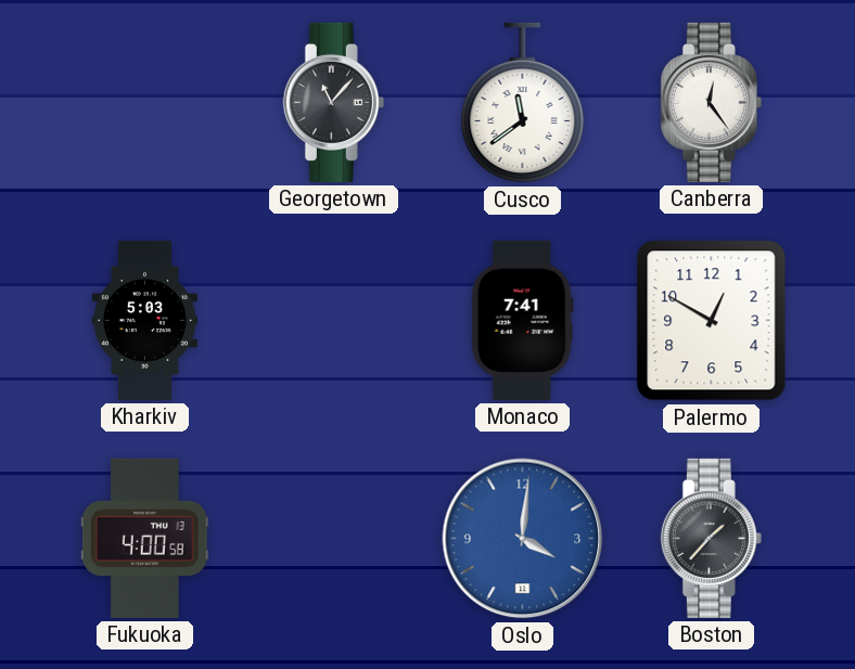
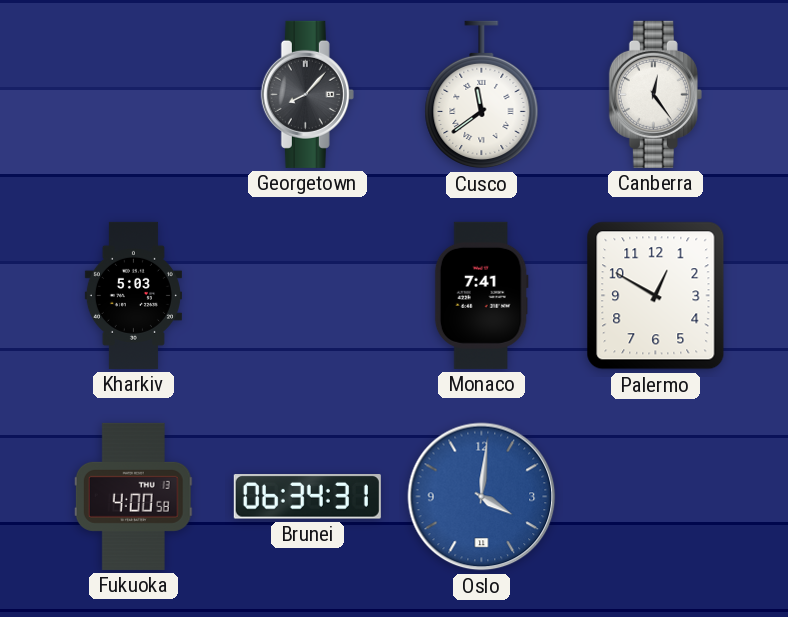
Georgetown: 11:07 -> 8:07 (307, 94)
Brunei: none -> 06:34 (307, 497)
Boston: 1:37 -> none (711, 538)
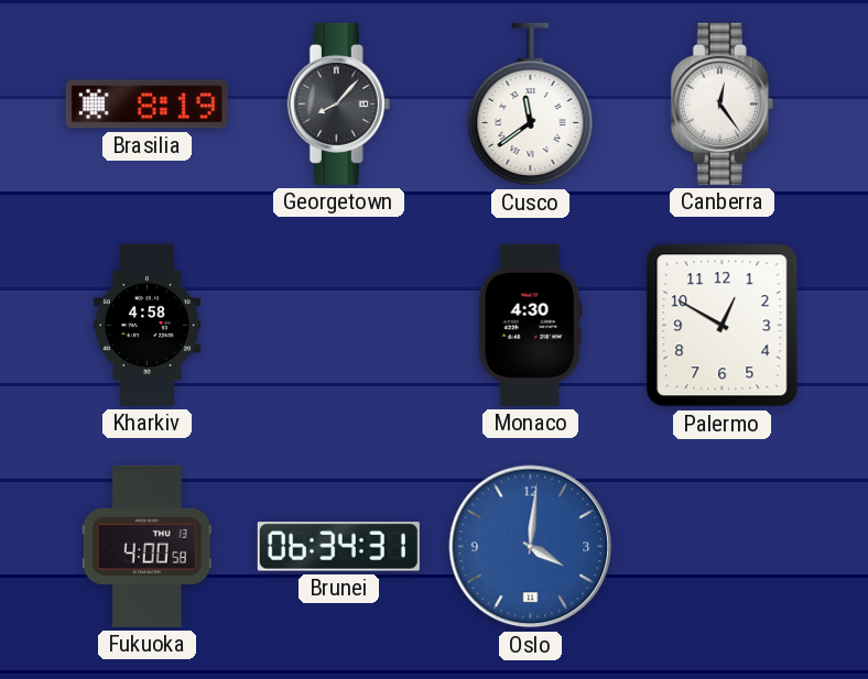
Brasilia: none -> 8:19 (147, 105)
Kharkiv: 5:03 -> 4:58 (147, 325)
Monaco: 7:41 -> 4:30 (530, 325)
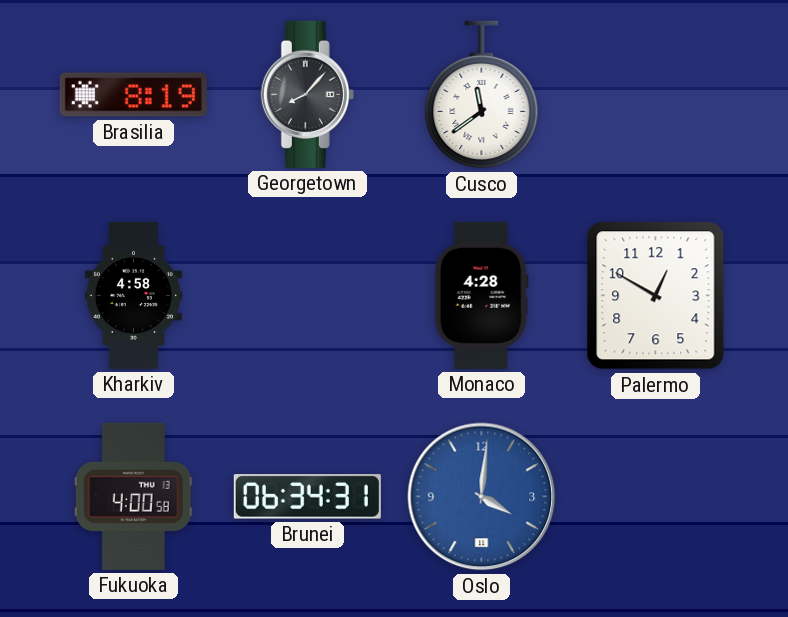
Canberra: 12:24 -> none (721, 103)
Monaco: 4:30 -> 4:28 (481, 295)
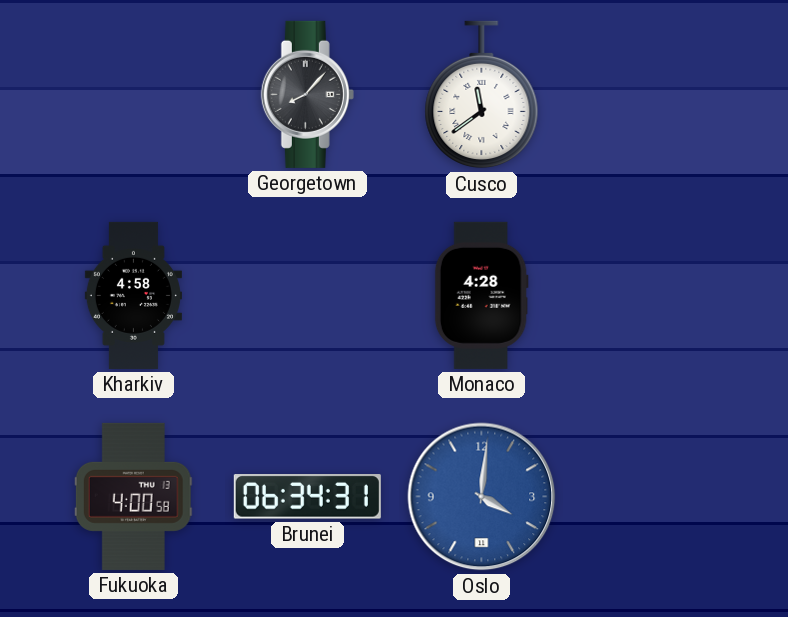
Brasilia: 8:19 -> none (133, 95)
Palermo: 12:50 -> none (656, 296)
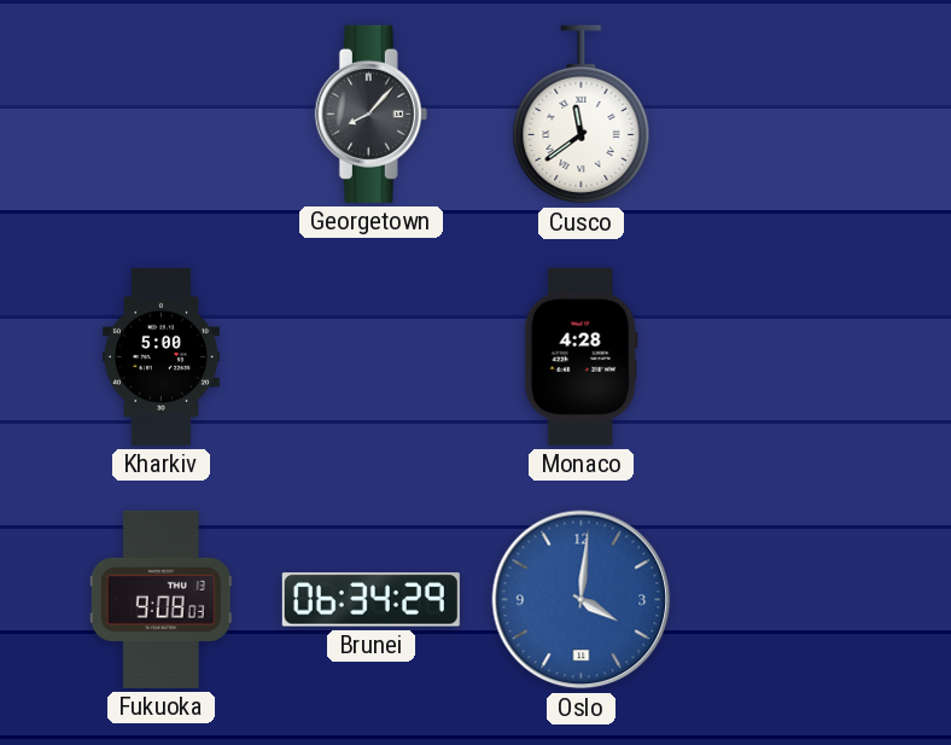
Kharkiv: 4:58 -> 5:00 (161, 356)
Fukuoka: 4:00 -> 9:08 (161, 599)
Brunei: 06:34:31 -> 06:34:29 (371, 600)
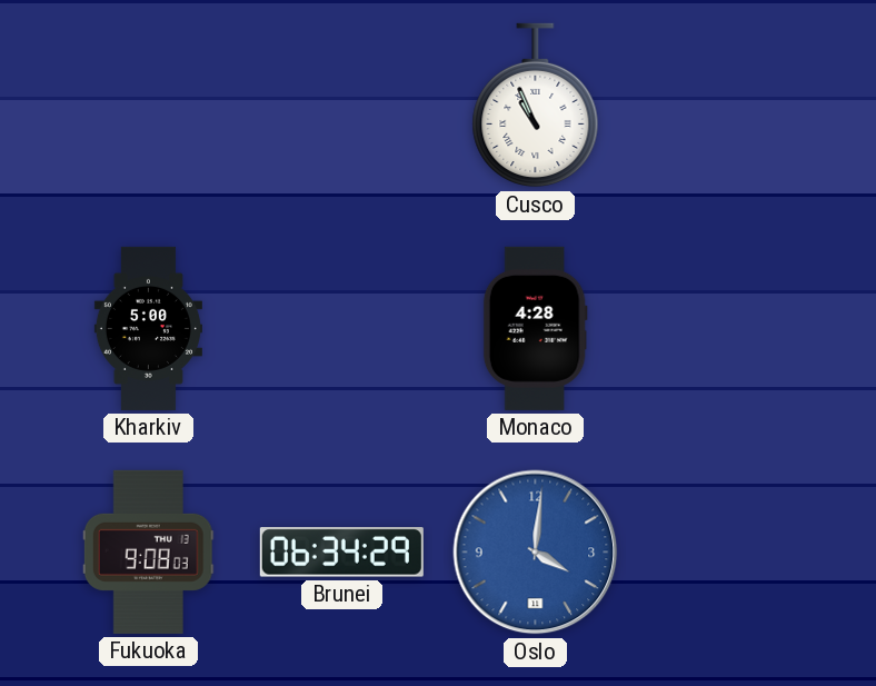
Georgetown: 8:07 -> none (371, 114)
Cusco: 11:39 -> 10:56 (536, 106)
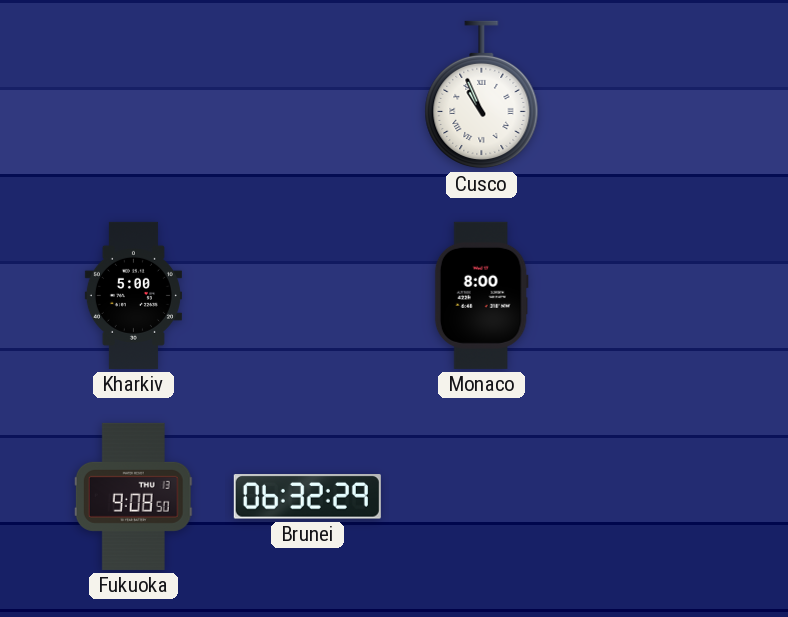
Monaco: 4:28 -> 8:00 (481, 295)
Fukuoka: 9:08:03 -> 9:08:50 (133, 496)
Brunei: 06:34 -> 06:32 (307, 497)
Oslo: 4:01 -> none (536, 553)
